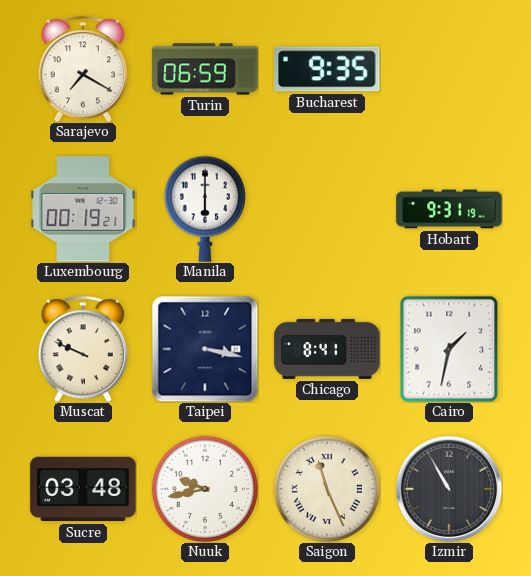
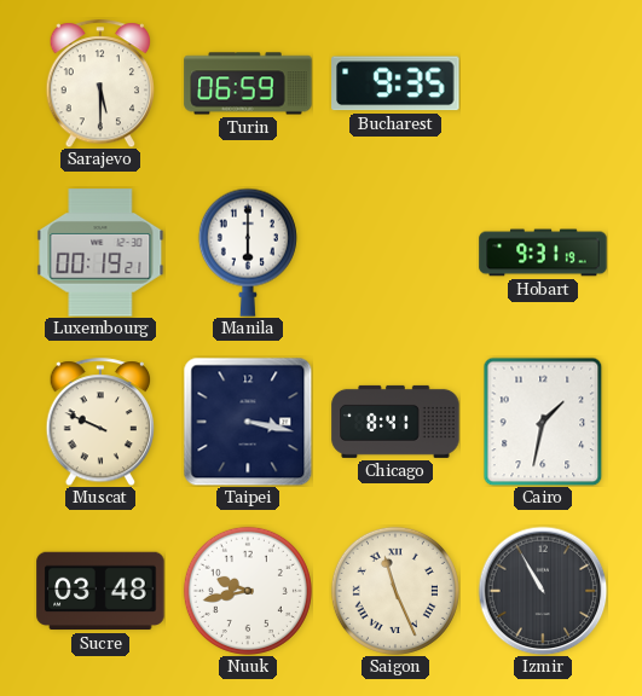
Sarajevo: 7:20 -> 5:30 (100, 83)
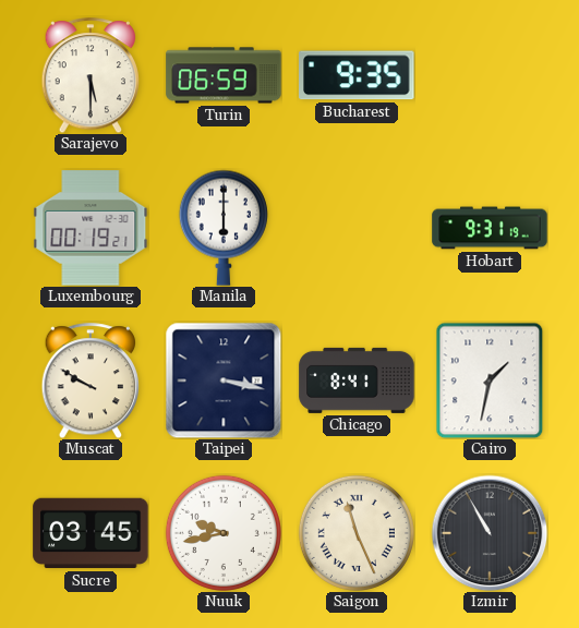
Muscat: 9:49 -> 9:50 (91, 381)
Sucre: 03:48 -> 03:45 (91, 533)
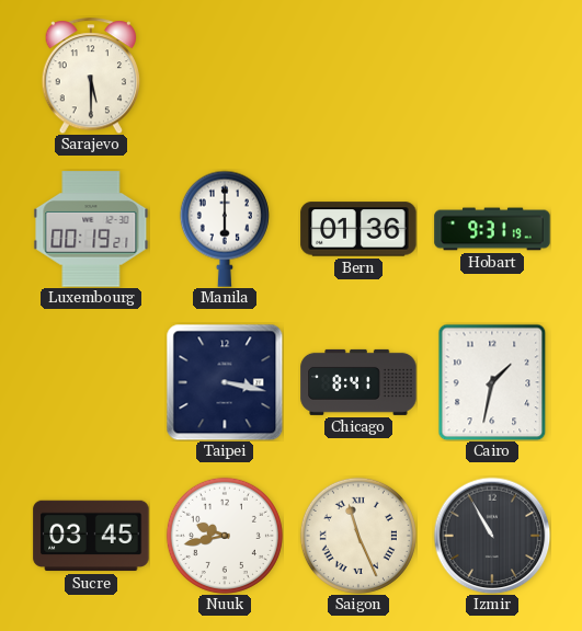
Turin: 06:59 -> none (224, 75)
Bucharest: 9:35 -> none (357, 75)
Bern: none -> 01:36 (358, 229)
Muscat: 9:50 -> none (91, 381)
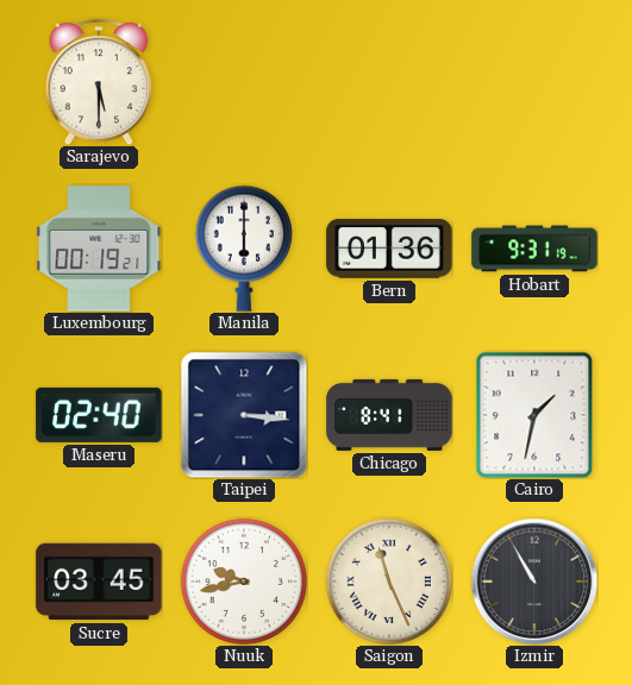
Maseru: none -> 02:40 (99, 415)
Taipei: 3:17 -> 3:16 (244, 415)
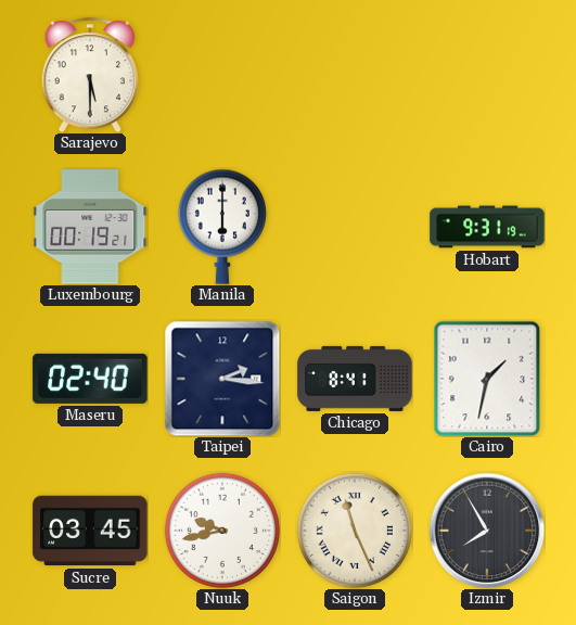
Bern: 01:36 -> none (389, 249)
Taipei: 3:16 -> 2:16 (222, 379)
Izmir: 10:55 -> 7:55 (487, 531)
